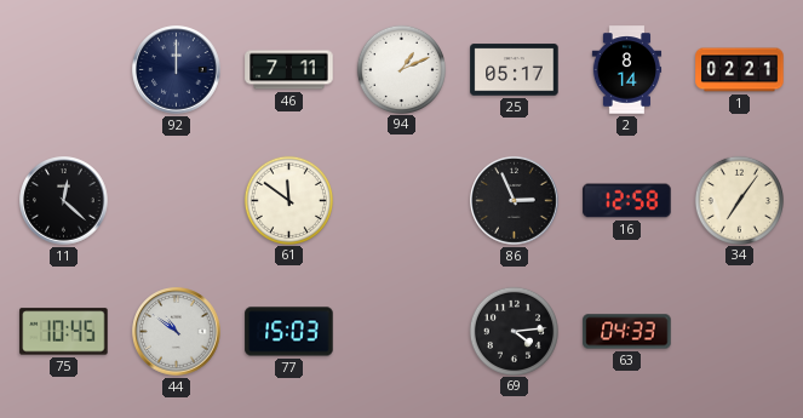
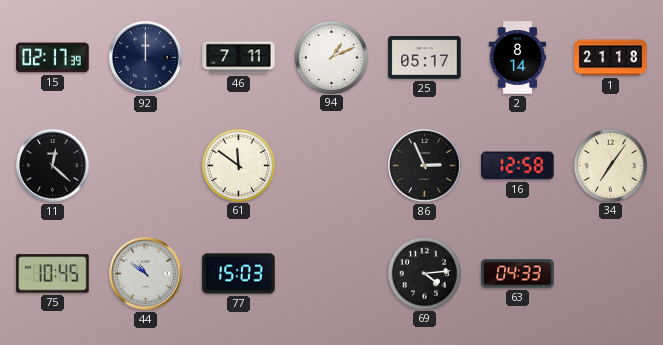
15: none -> 02:17 (53, 58)
1: 02:21 -> 21:18 (611, 58)
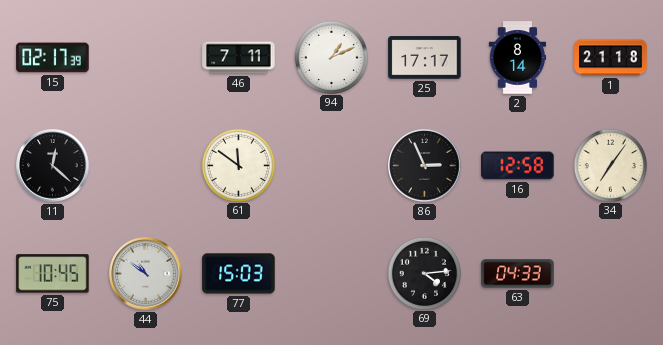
92: 12:00 -> none (146, 58)
25: 05:17 -> 17:17 (425, 58)
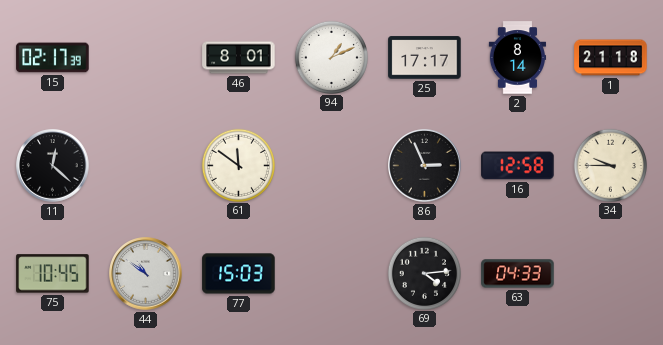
46: 7:11 -> 8:01 (239, 58)
34: 7:06 -> 9:45 (610, 165)
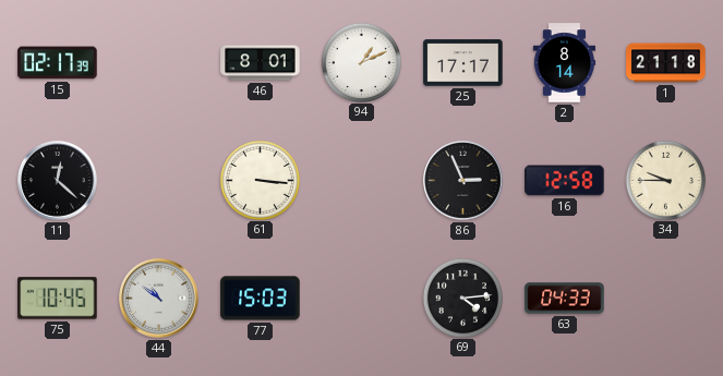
61: 11:51 -> 3:16 (260, 180)
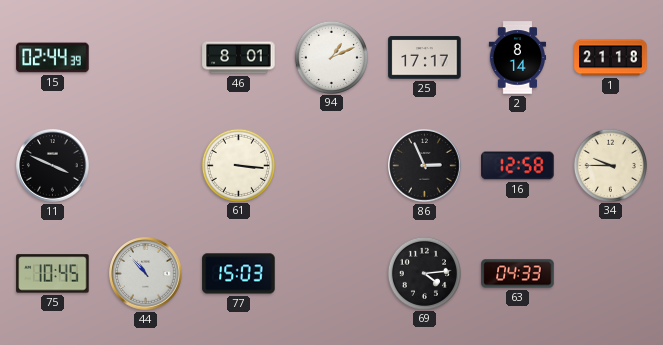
15: 02:17 -> 02:44 (53, 58)
11: 12:22 -> 3:49 (53, 166)
44: 10:51 -> 10:53 (146, 274)
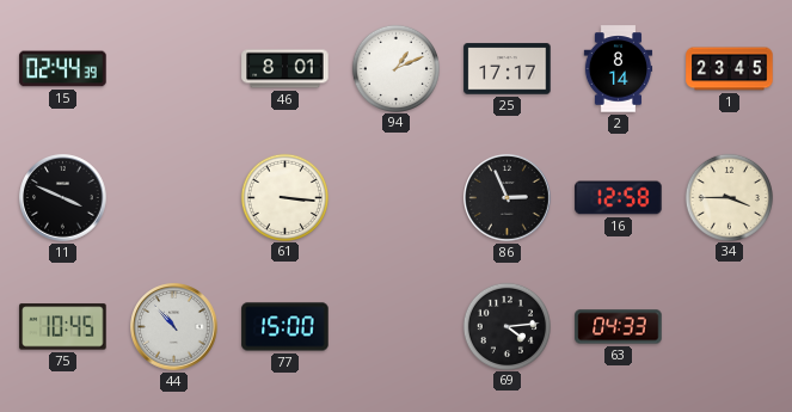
1: 21:18 -> 23:45 (730, 69)
34: 9:45 -> 3:45 (729, 197)
77: 15:03 -> 15:00 (286, 327)
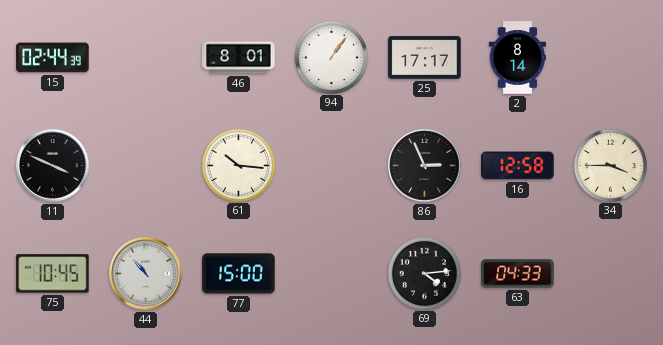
94: 1:11 -> 1:06 (331, 57)
1: 23:45 -> none (730, 69)
61: 3:16 -> 10:16 (238, 165)
